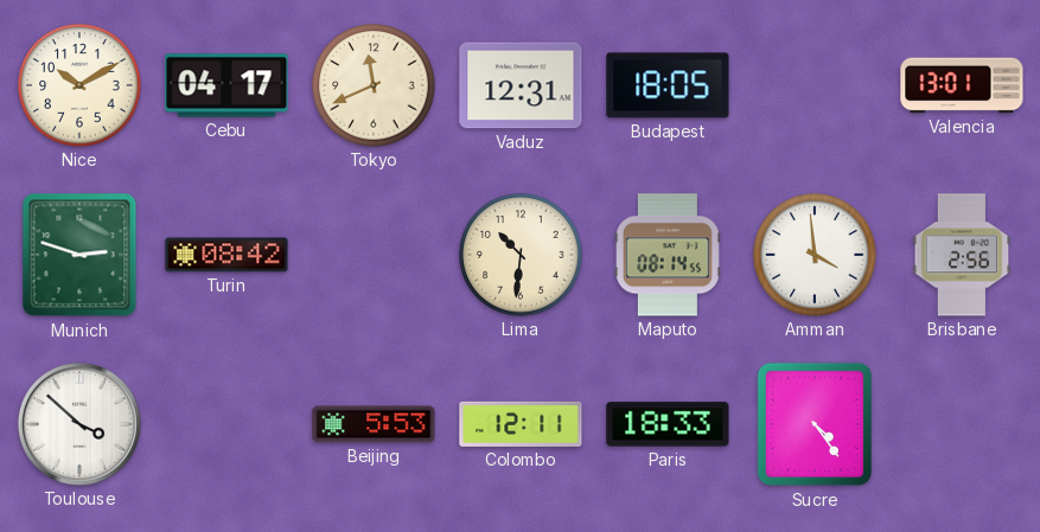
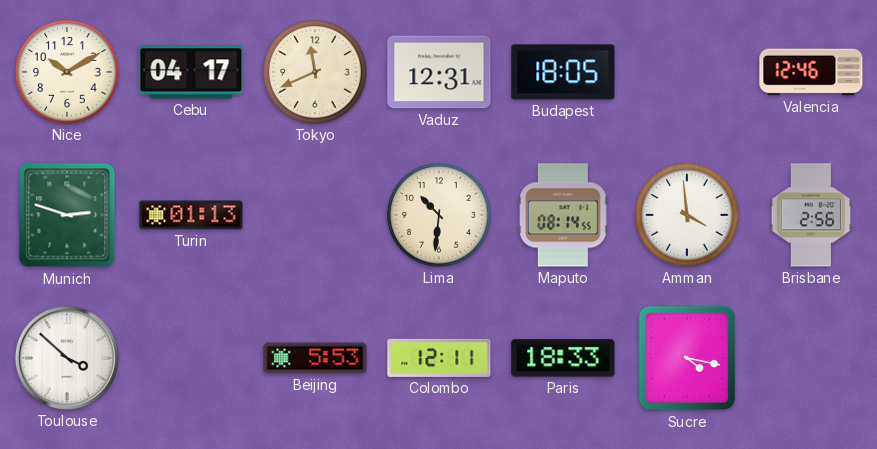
Valencia: 13:01 -> 12:46 (811, 72)
Turin: 08:42 -> 01:13 (191, 215)
Sucre: 4:24 -> 4:17 (687, 358)
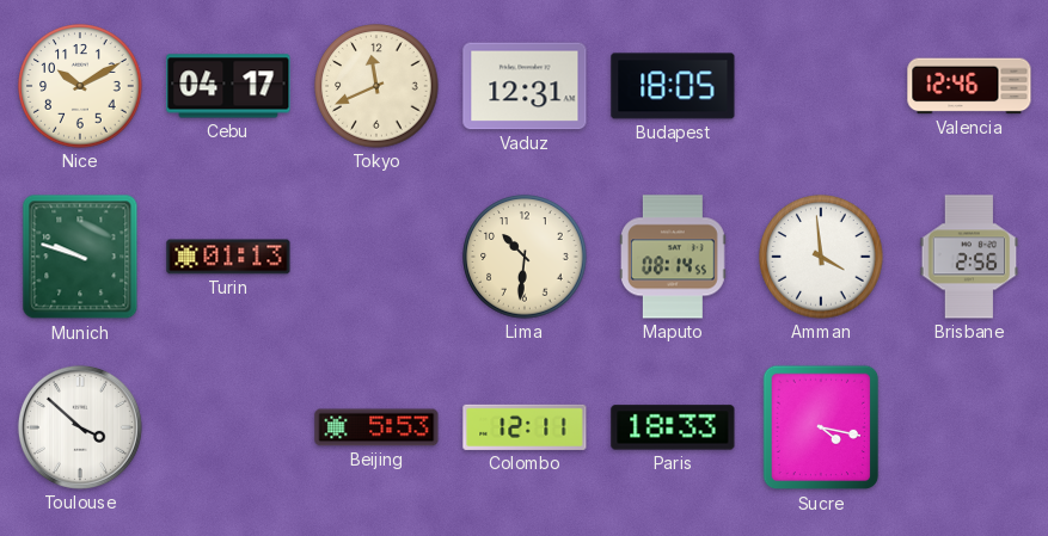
Munich: 2:48 -> 9:48 (80, 257)
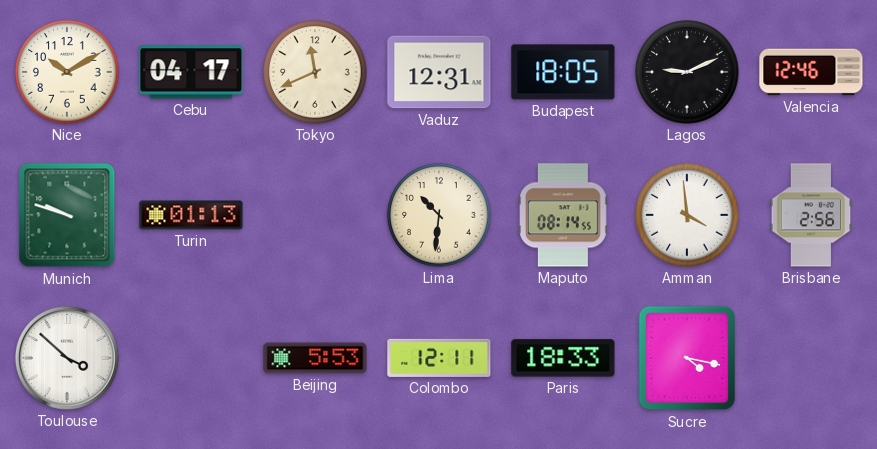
Lagos: none -> 9:11 (687, 72)
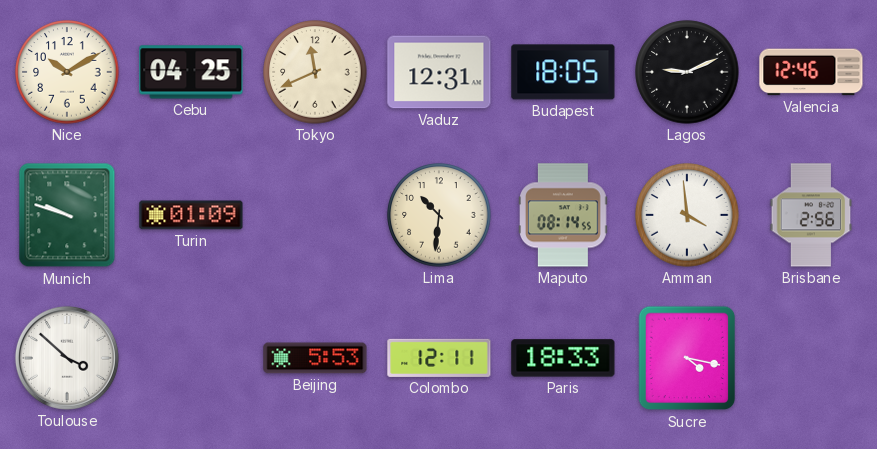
Cebu: 04:17 -> 04:25 (191, 72)
Turin: 01:13 -> 01:09 (191, 215)
